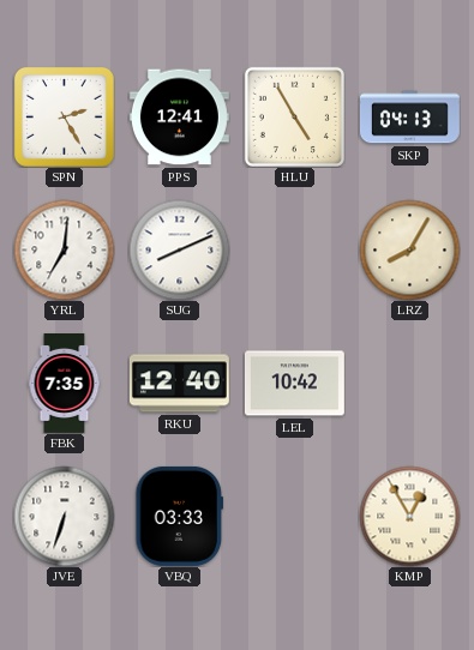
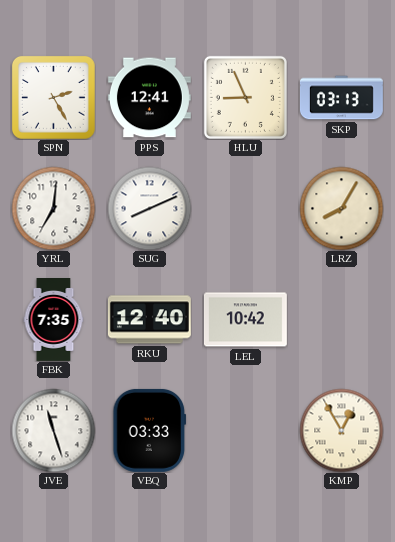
HLU: 4:55 -> 8:56 (245, 97)
SKP: 04:13 -> 03:13 (341, 98)
JVE: 6:33 -> 11:27 (53, 430)
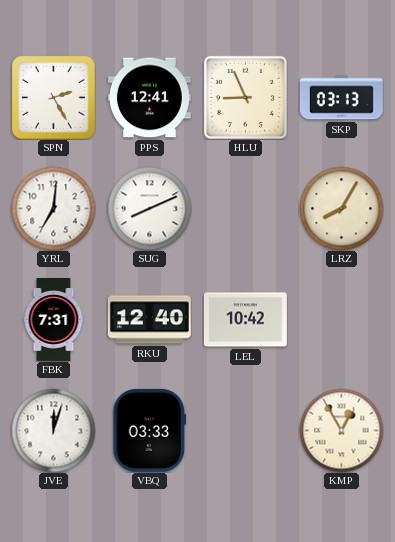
FBK: 7:35 -> 7:31 (54, 320)
JVE: 11:27 -> 12:03 (53, 430)
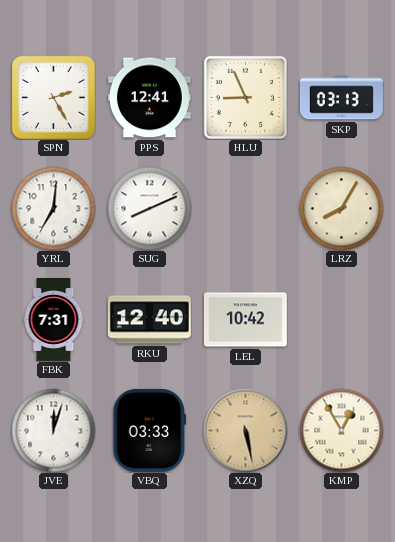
XZQ: none -> 5:28 (245, 430)
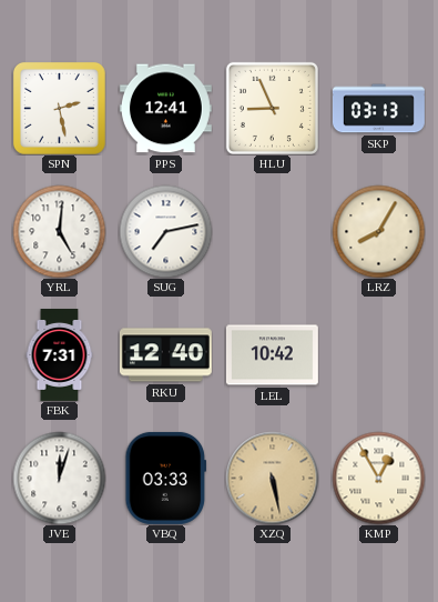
SPN: 2:25 -> 2:28 (59, 108)
YRL: 7:01 -> 5:01 (59, 231)
SUG: 8:11 -> 7:13 (165, 231)
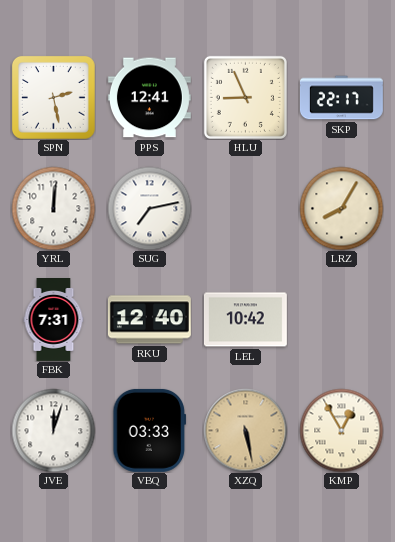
SKP: 03:13 -> 22:17 (341, 98)
YRL: 5:01 -> 12:01 (53, 208)
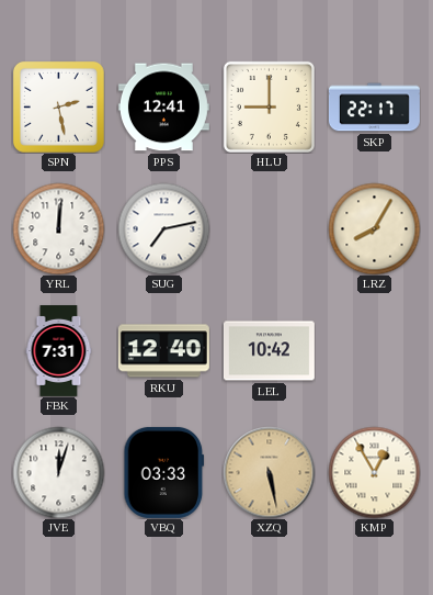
HLU: 8:56 -> 9:00 (269, 106)
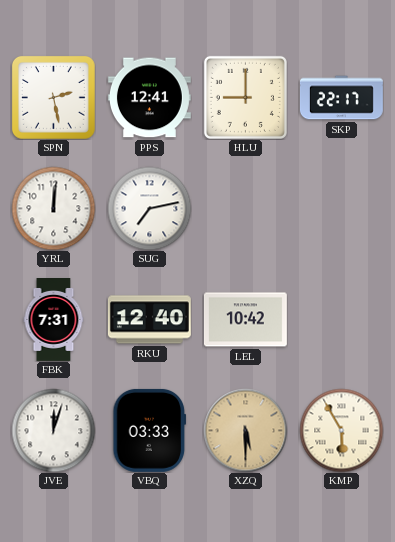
LRZ: 8:05 -> none (374, 228)
XZQ: 5:28 -> 5:30 (245, 430)
KMP: 12:55 -> 5:55 (341, 430)
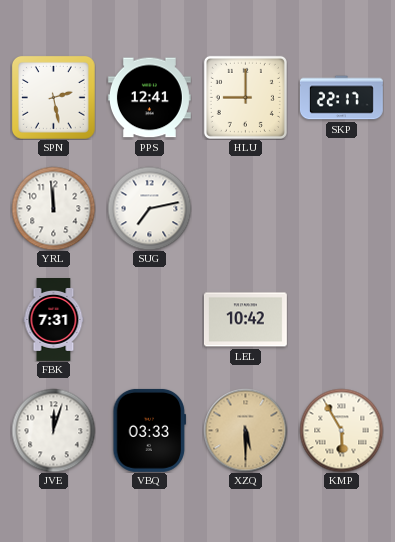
YRL: 12:01 -> 11:59 (53, 208)
RKU: 12:40 -> none (149, 320)
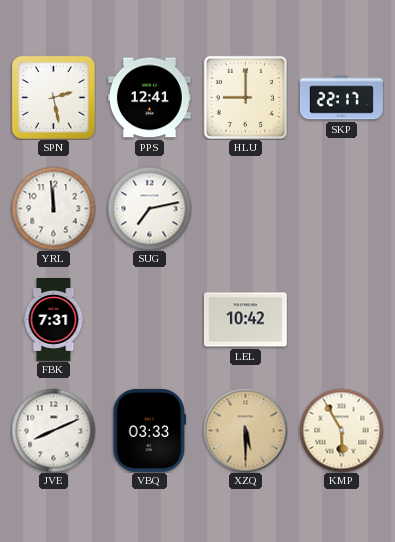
JVE: 12:03 -> 8:11 (53, 430)
